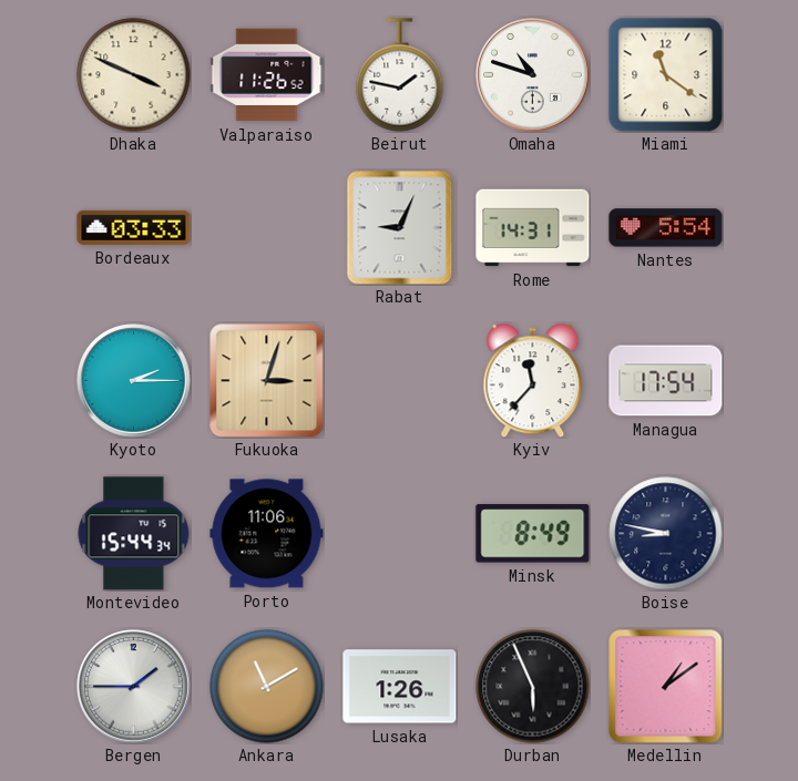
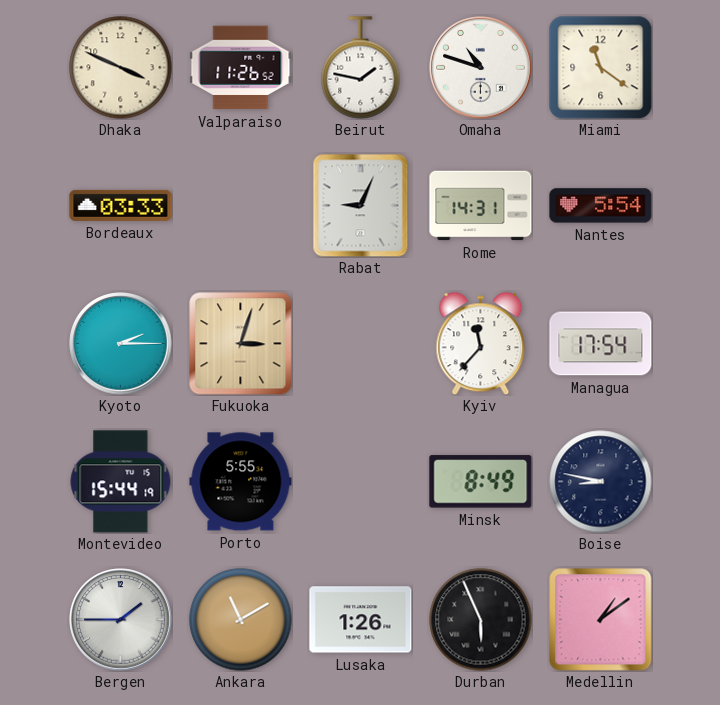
Montevideo: 15:44:34 -> 15:44:19 (121, 482)
Porto: 11:06 -> 5:55 (241, 482)
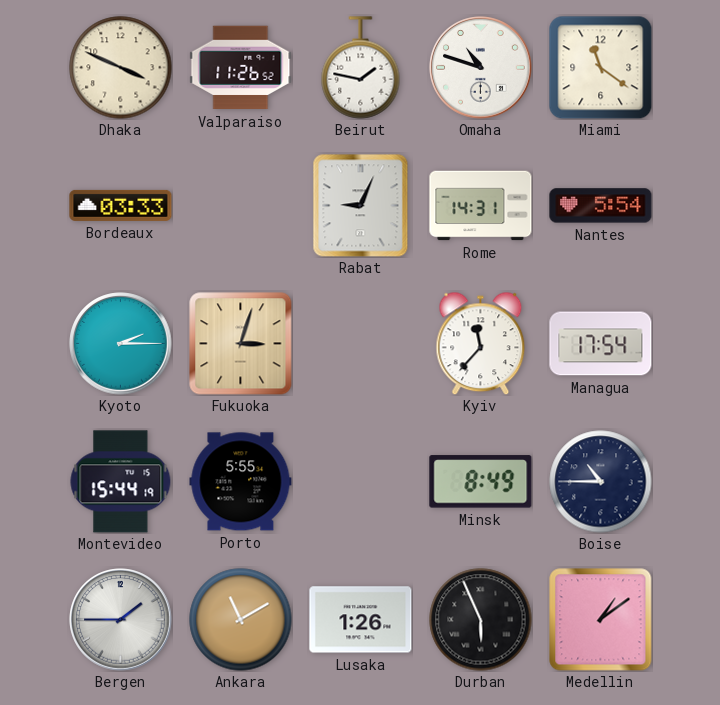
Boise: 8:47 -> 10:45 (601, 482)
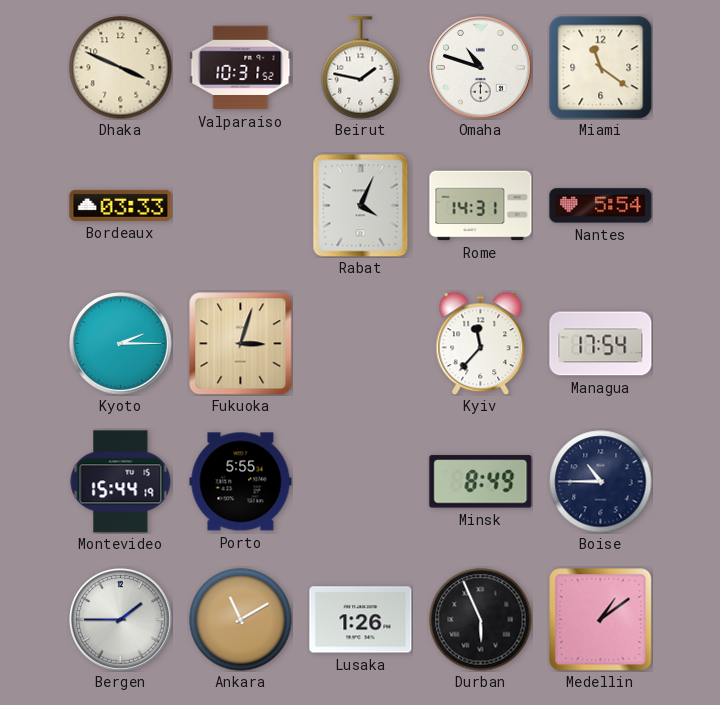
Valparaiso: 11:26 -> 10:31 (241, 68)
Rabat: 9:04 -> 4:04 (361, 206)
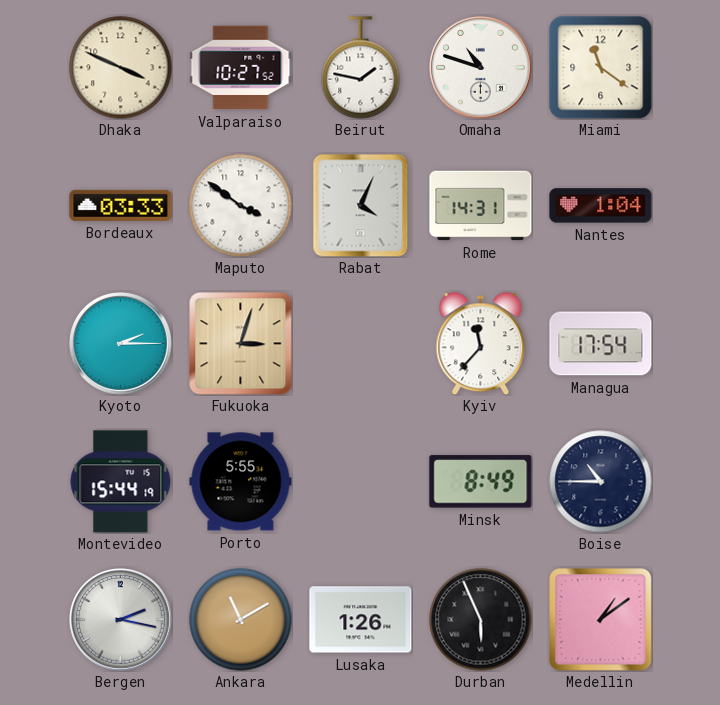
Valparaiso: 10:31 -> 10:27 (241, 68)
Maputo: none -> 3:51 (241, 206)
Nantes: 5:54 -> 1:04 (601, 206)
Bergen: 1:45 -> 2:17 (121, 620)
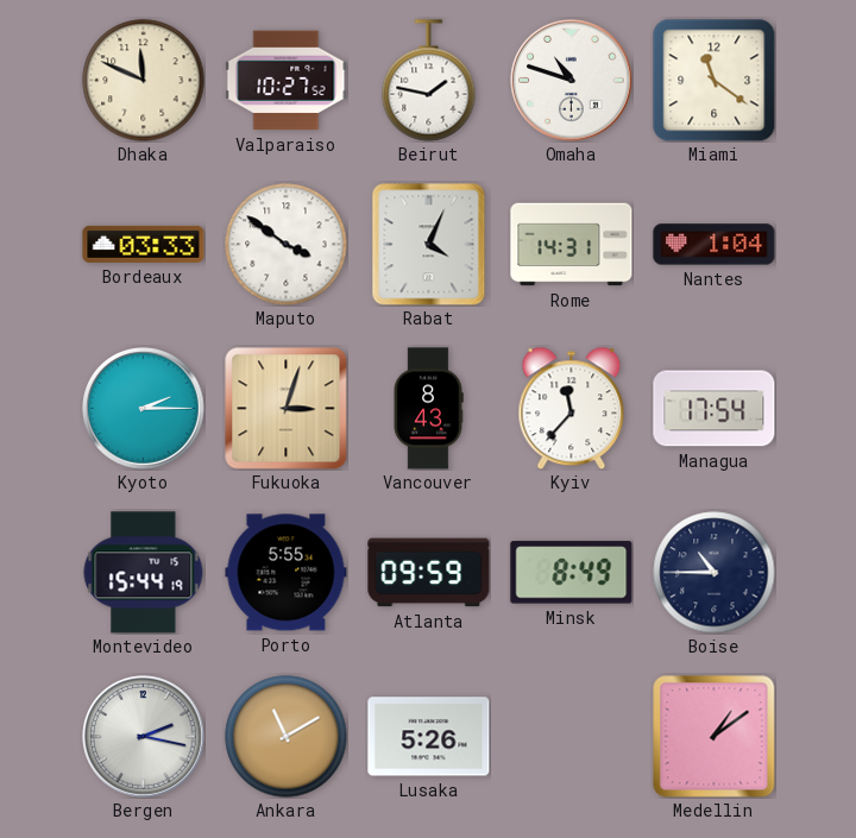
Dhaka: 3:49 -> 11:49 (144, 81)
Vancouver: none -> 8:43 (428, 409)
Atlanta: none -> 09:59 (429, 573)
Lusaka: 1:26 -> 5:26 (429, 737)
Durban: 5:56 -> none (481, 620)
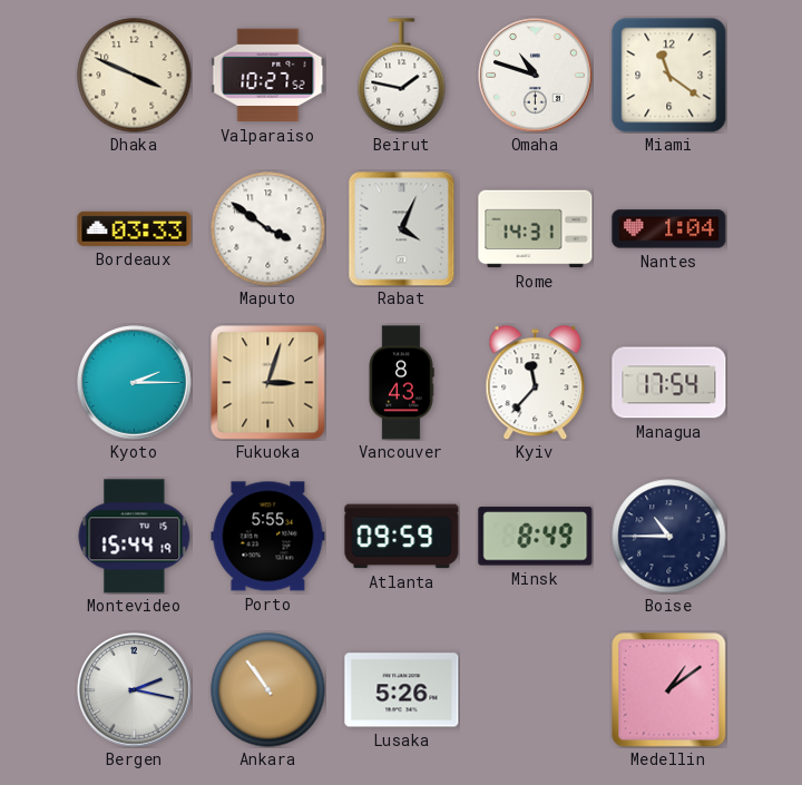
Dhaka: 11:49 -> 3:49 (135, 76)
Ankara: 11:10 -> 10:54 (268, 690)
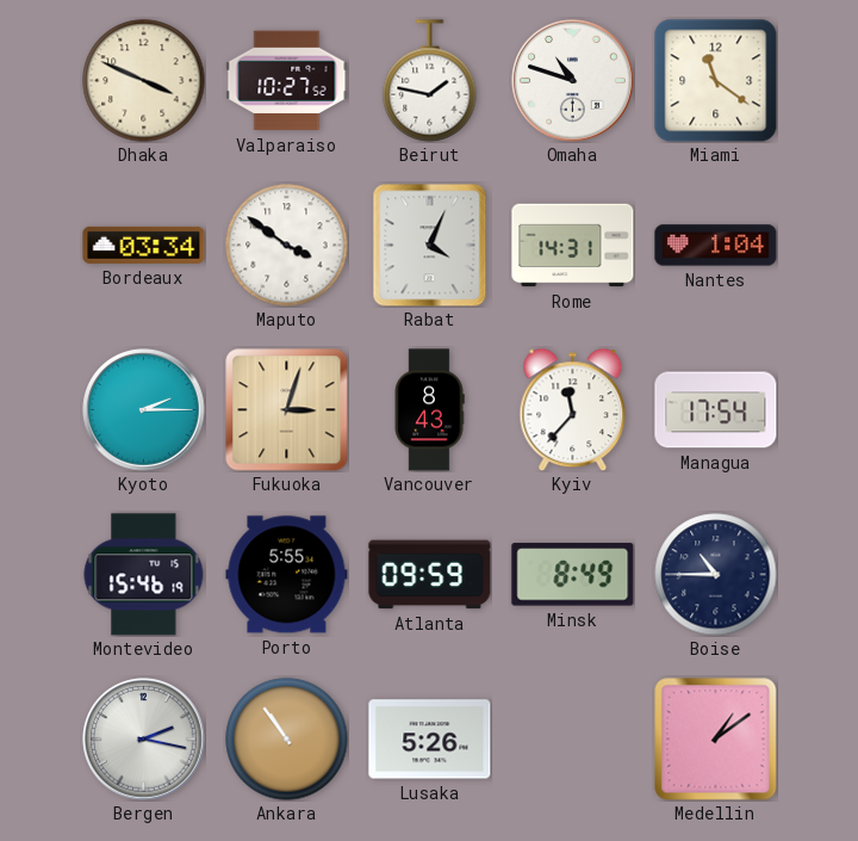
Bordeaux: 03:33 -> 03:34 (144, 245)
Montevideo: 15:44 -> 15:46 (144, 575)
